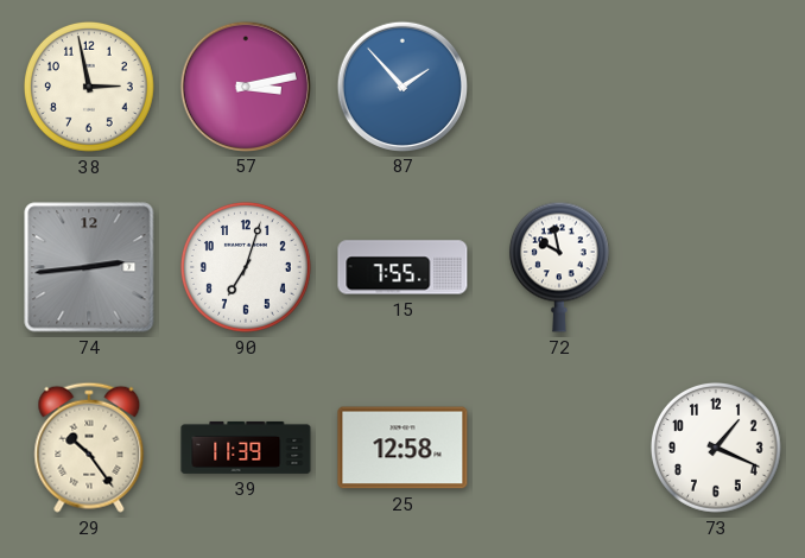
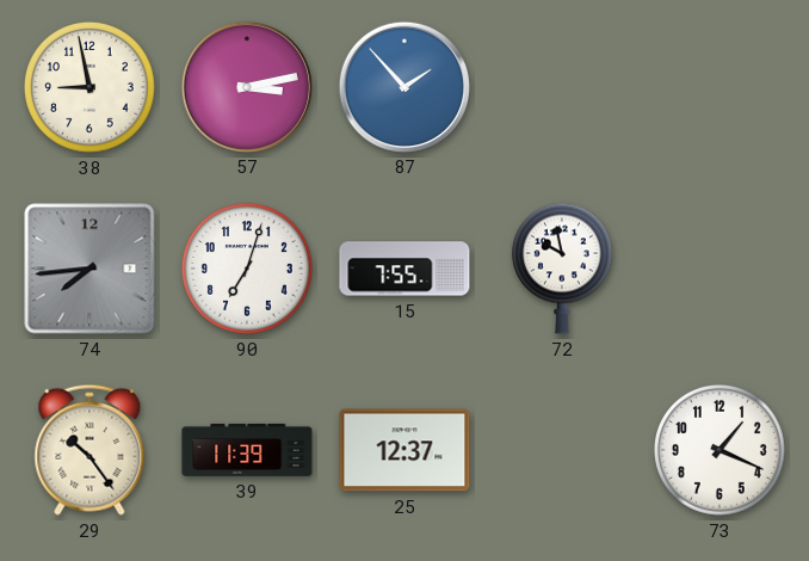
38: 2:58 -> 8:58 (89, 87)
74: 2:44 -> 7:44 (89, 269)
25: 12:58 -> 12:37 (404, 450)
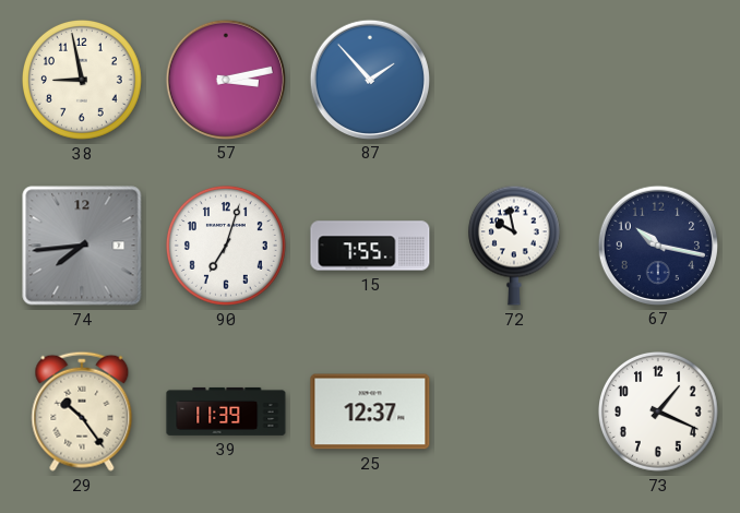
67: none -> 10:17 (657, 244)
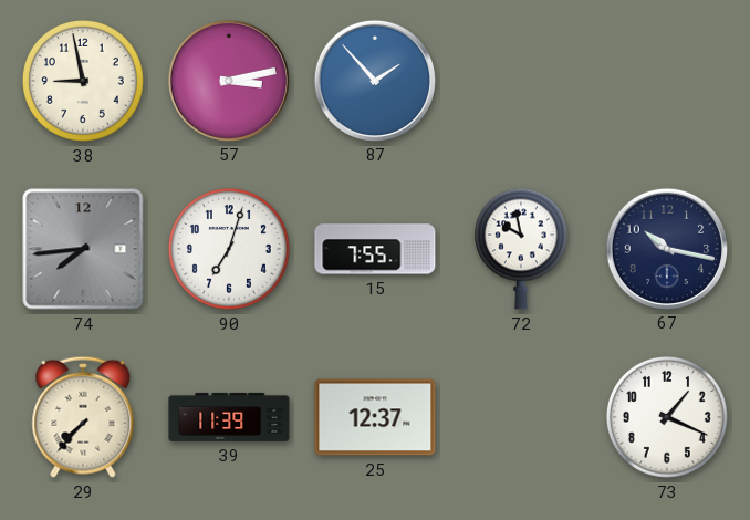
29: 10:24 -> 7:37 (83, 417)
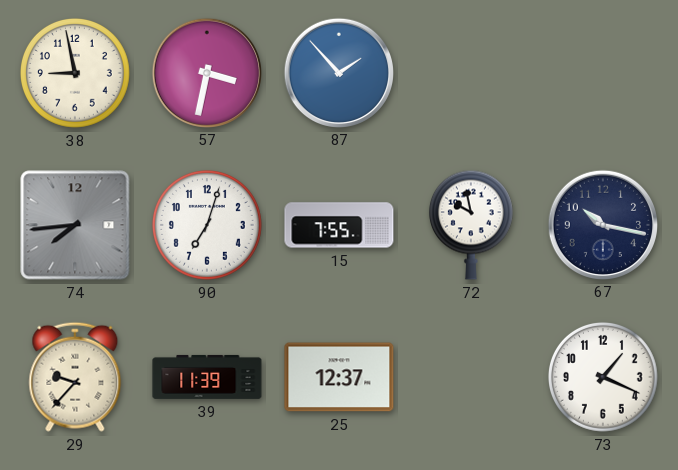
57: 3:13 -> 3:32 (206, 72)
29: 7:37 -> 9:37 (75, 377)
